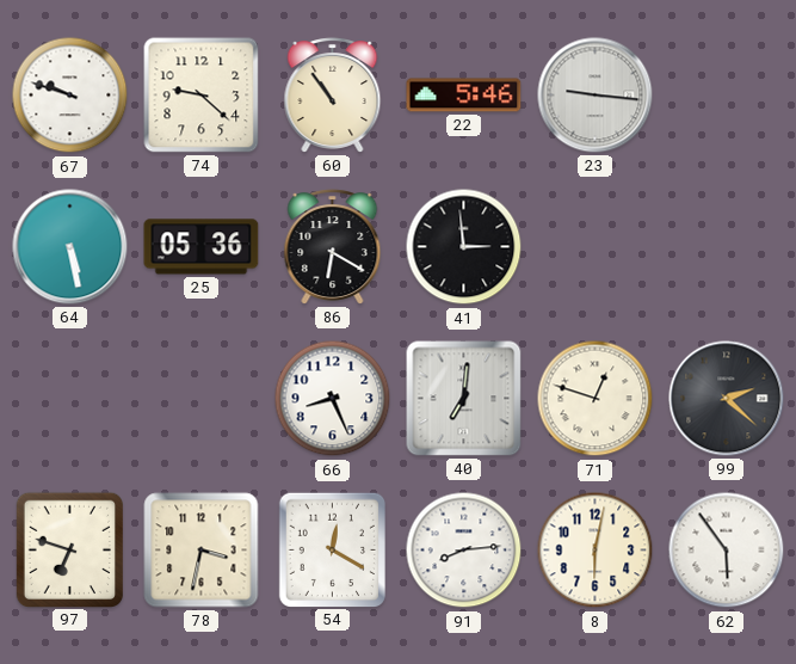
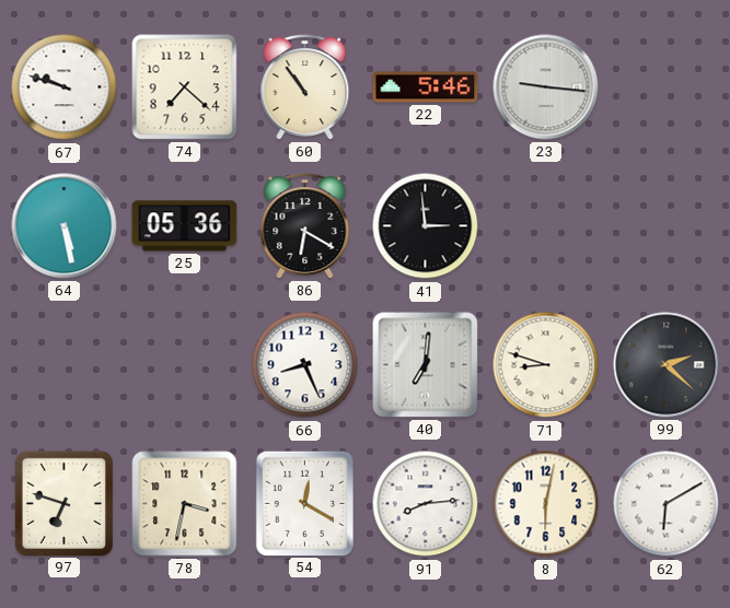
74: 9:22 -> 7:22 (185, 87)
71: 12:48 -> 8:48 (546, 365)
62: 5:54 -> 6:10 (667, 504)
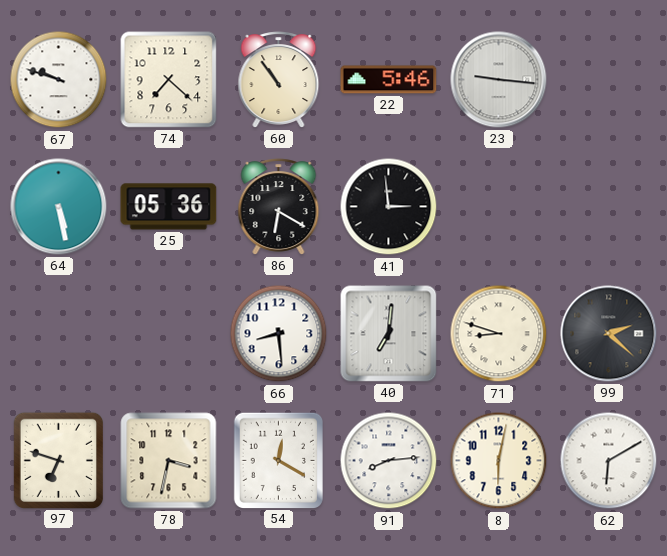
66: 8:26 -> 8:29 (279, 334)
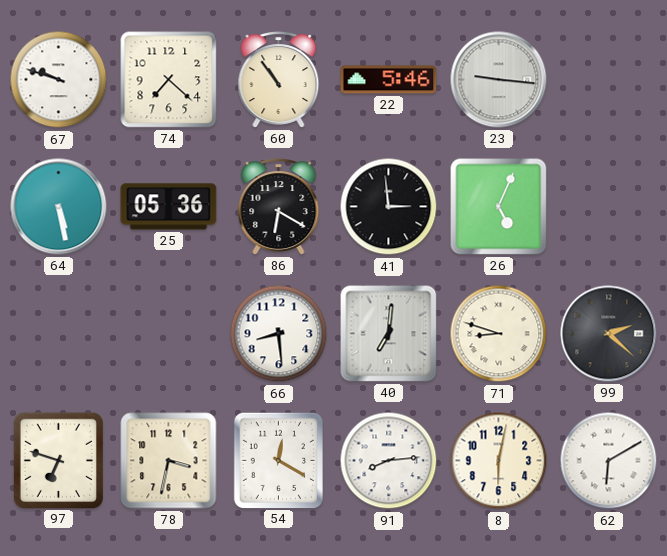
26: none -> 5:04 (499, 207)
